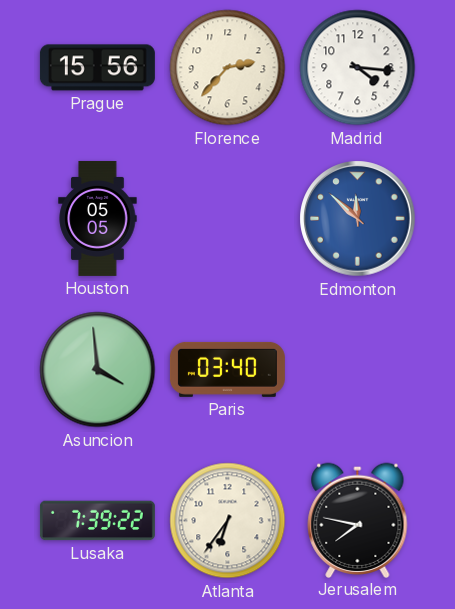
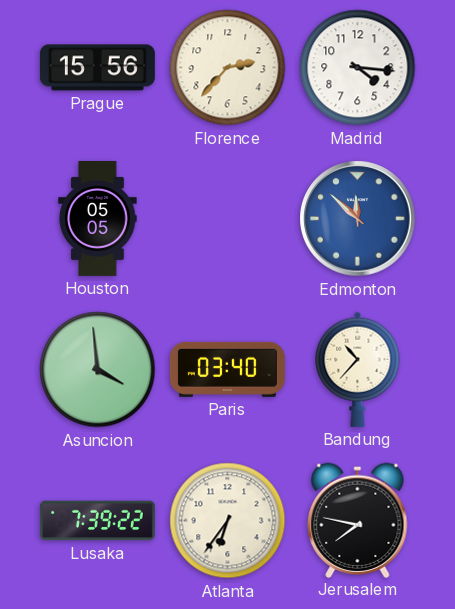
Bandung: none -> 10:37 (358, 369)
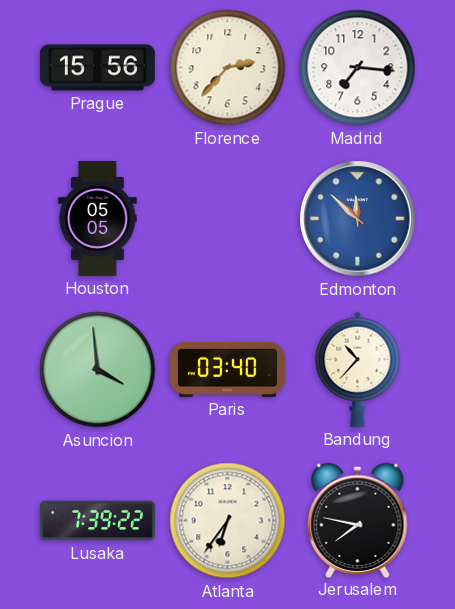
Madrid: 4:16 -> 7:16 (358, 68)
